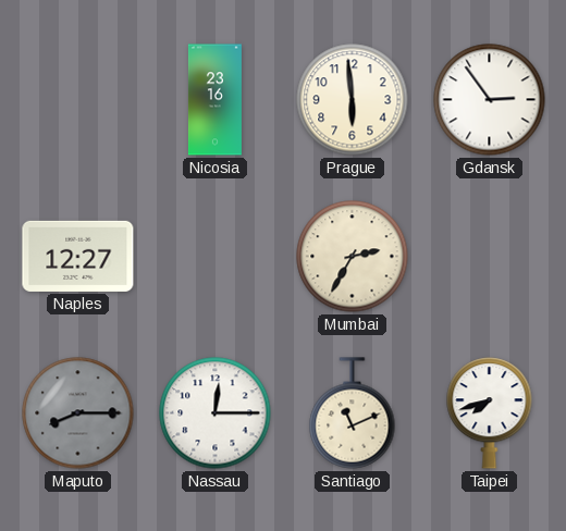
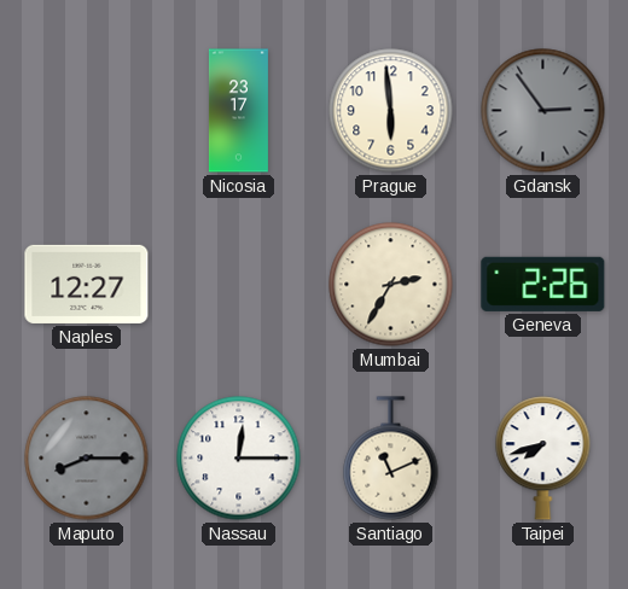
Nicosia: 23:16 -> 23:17 (238, 111)
Gdansk dial: white -> grey (543, 111)
Geneva: none -> 2:26 (543, 284)
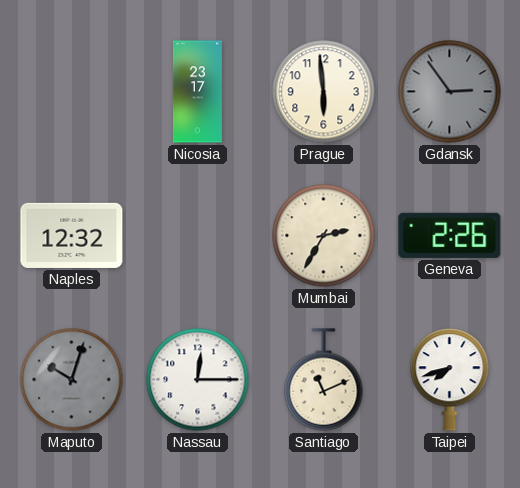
Naples: 12:27 -> 12:32 (72, 235)
Maputo: 8:15 -> 10:03 (72, 380)
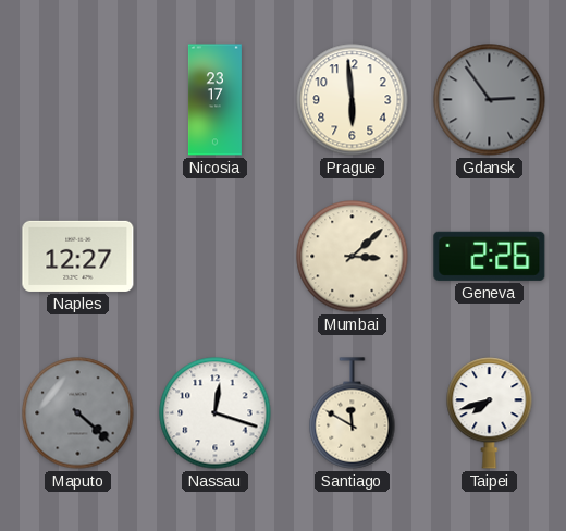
Naples: 12:32 -> 12:27 (78, 256)
Mumbai: 2:35 -> 3:08 (353, 257)
Maputo: 10:03 -> 4:22 (78, 413)
Nassau: 12:15 -> 12:18 (216, 413)
Santiago: 11:11 -> 11:50 (353, 413)
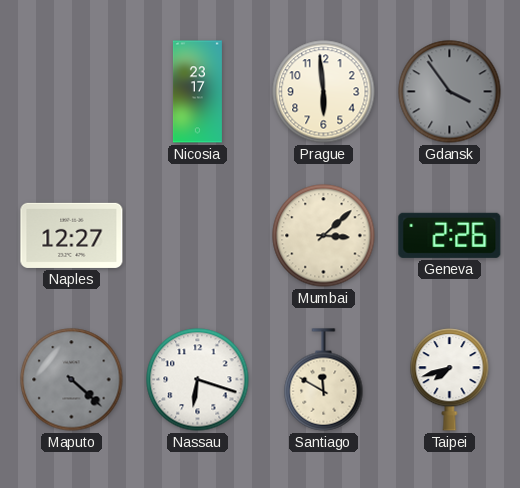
Gdansk: 2:54 -> 3:54 (450, 92)
Nassau: 12:18 -> 6:18 (198, 380)
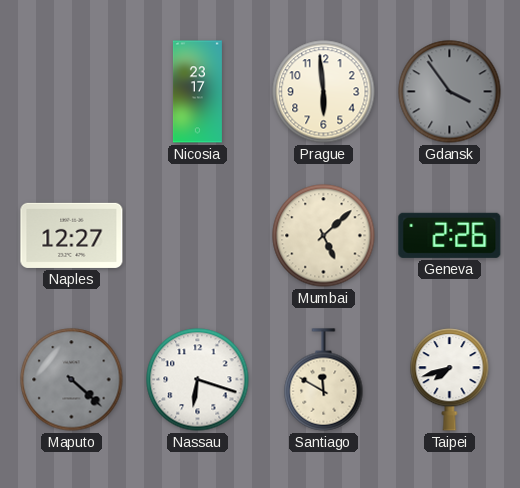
Mumbai: 3:08 -> 5:08 (324, 236)
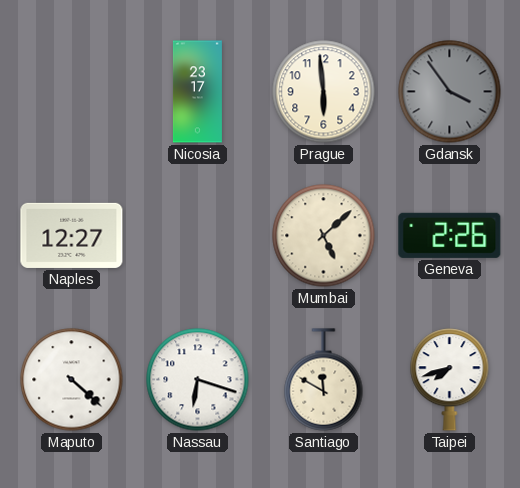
Maputo dial: grey -> white (72, 380)
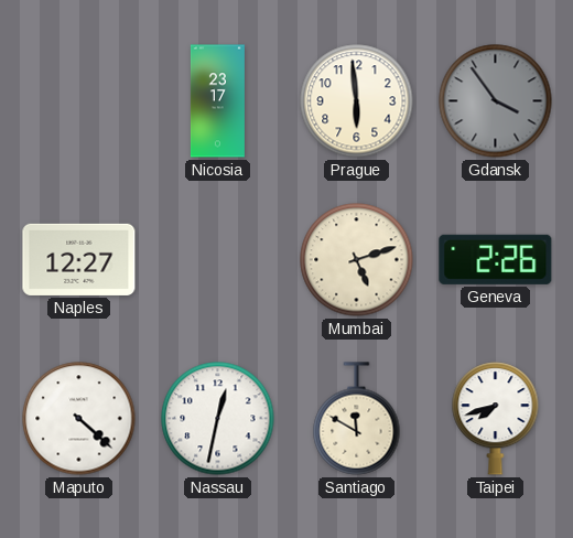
Mumbai: 5:08 -> 5:12 (357, 260)
Nassau: 6:18 -> 12:32 (218, 419)
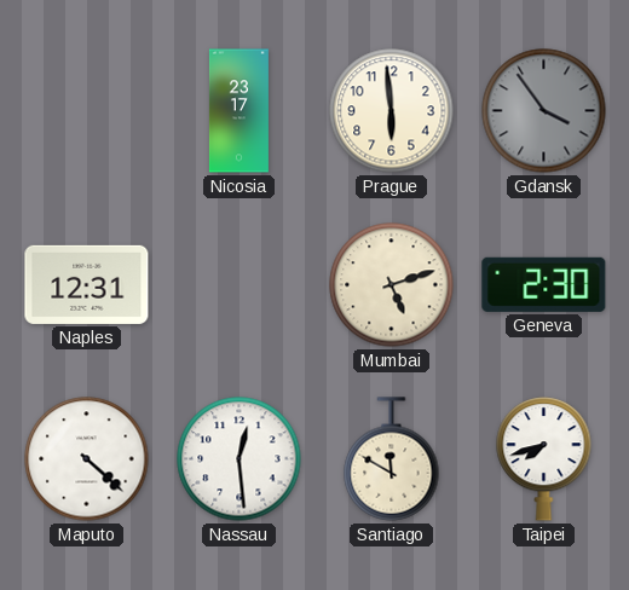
Naples: 12:27 -> 12:31 (87, 284)
Geneva: 2:26 -> 2:30 (544, 284)
Nassau: 12:32 -> 12:29 (240, 459)
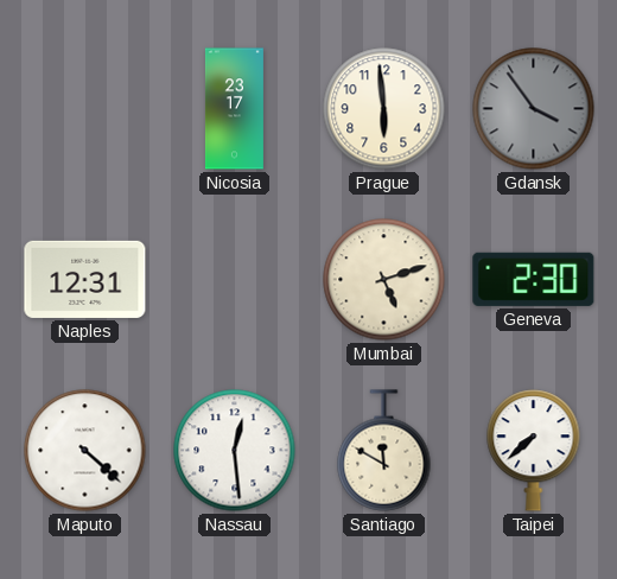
Taipei: 7:42 -> 7:38 (534, 451)
